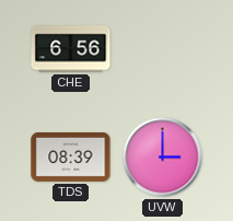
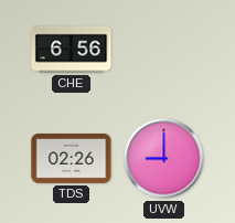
TDS: 08:39 -> 02:26 (72, 158)
UVW: 3:00 -> 9:00 (164, 159)
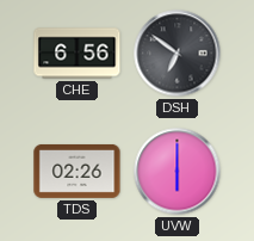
DSH: none -> 6:51 (178, 54)
UVW: 9:00 -> 6:00 (178, 172)
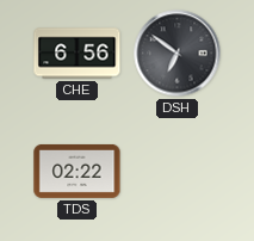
TDS: 02:26 -> 02:22 (78, 171)
UVW: 6:00 -> none (178, 172)
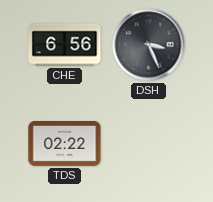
DSH: 6:51 -> 3:26 (149, 45)
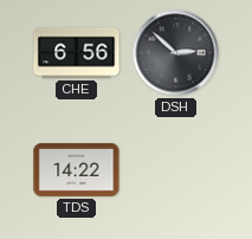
DSH: 3:26 -> 2:52 (176, 53)
TDS: 02:22 -> 14:22 (77, 169)
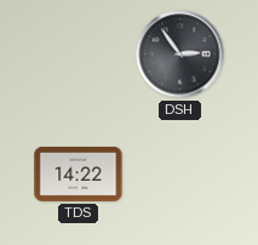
CHE: 6:56 -> none (77, 53)
DSH: 2:52 -> 2:54 (180, 55)
